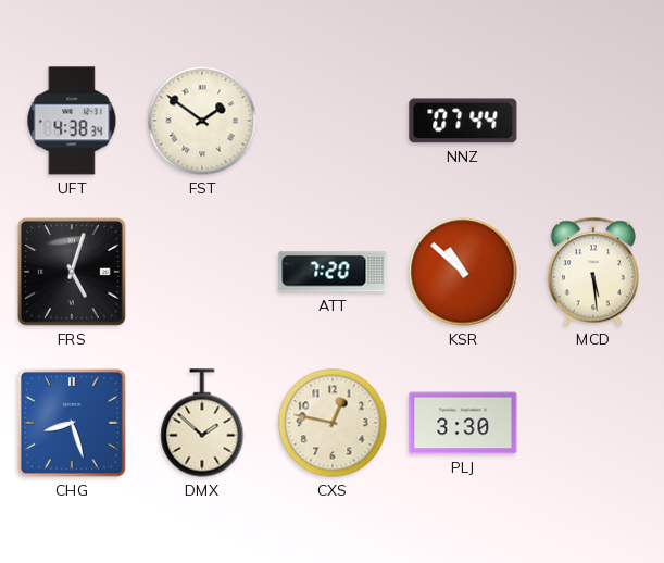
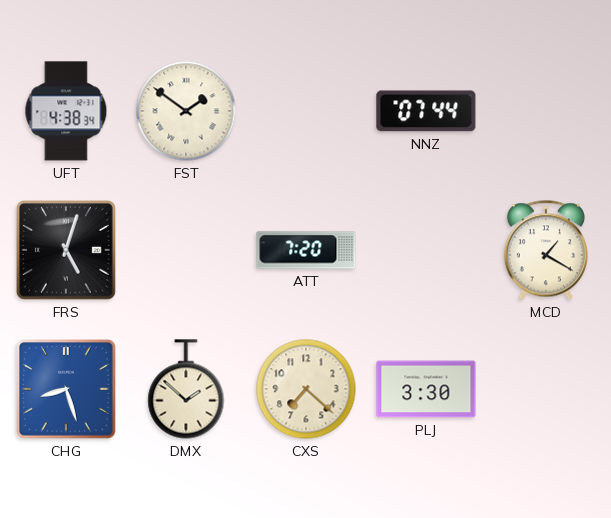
KSR: 10:52 -> none (463, 272)
MCD: 5:29 -> 1:20 (546, 250)
CXS: 12:47 -> 7:22 (306, 389)
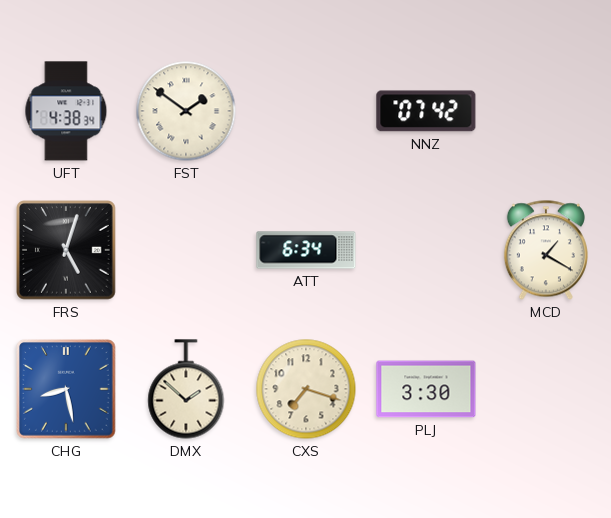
NNZ: 07:44 -> 07:42 (426, 111)
ATT: 7:20 -> 6:34 (306, 250)
CHG: 8:27 -> 8:28 (67, 390)
CXS: 7:22 -> 7:18 (306, 389)
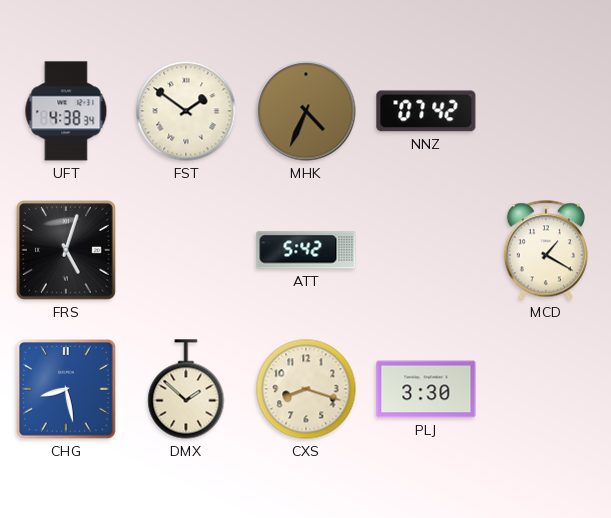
MHK: none -> 4:34 (306, 111)
ATT: 6:34 -> 5:42 (306, 250)
CXS: 7:18 -> 8:18 (306, 389)
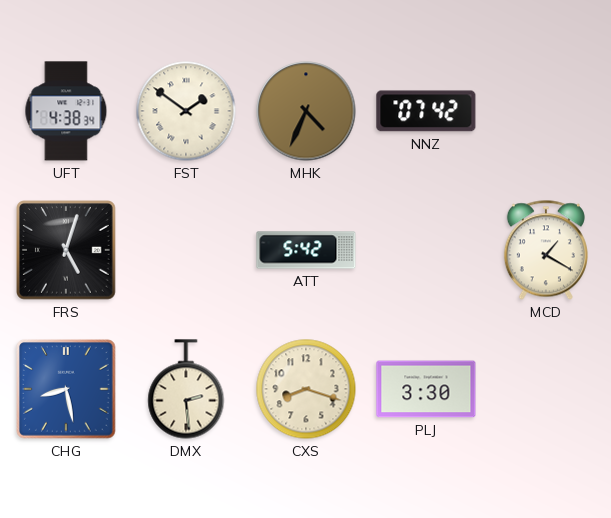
DMX: 1:52 -> 2:29 (186, 389)
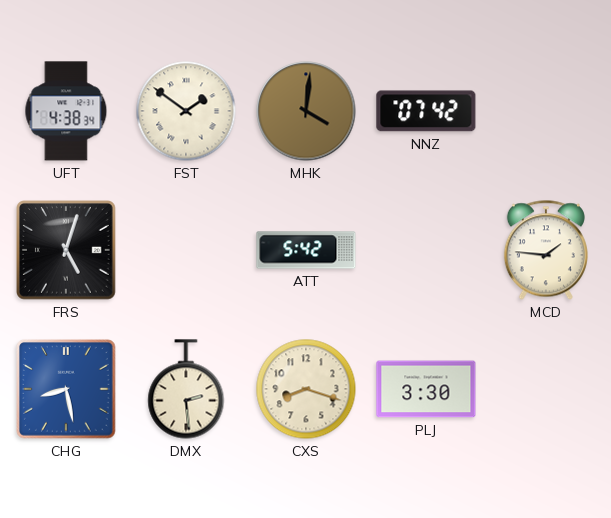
MHK: 4:34 -> 4:01 (306, 111)
MCD: 1:20 -> 1:46 (546, 250)
